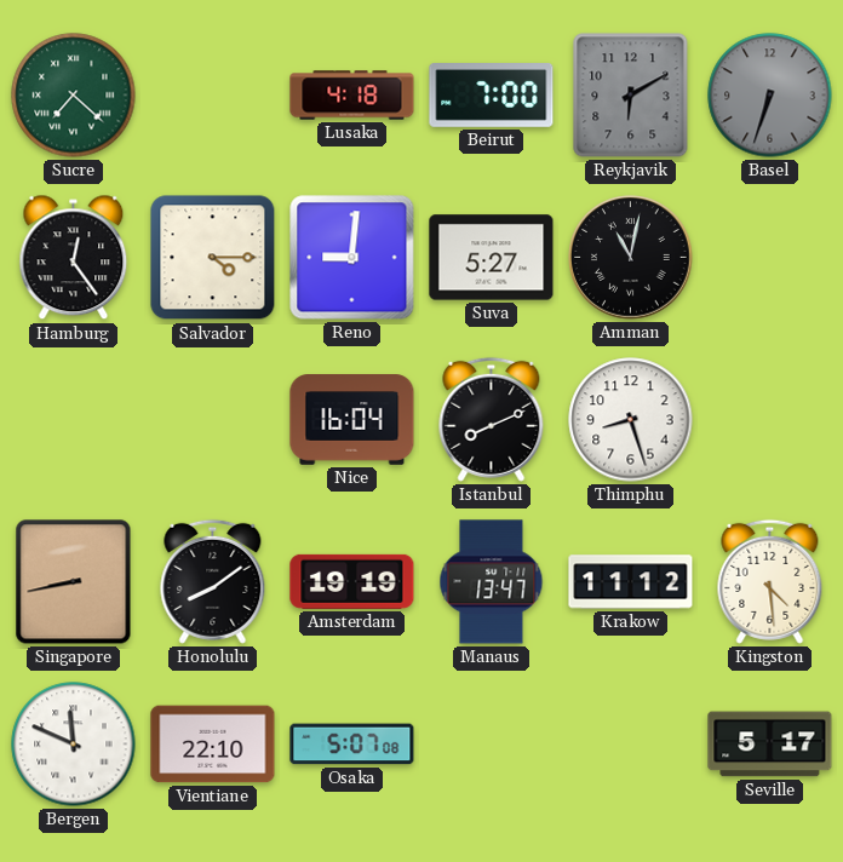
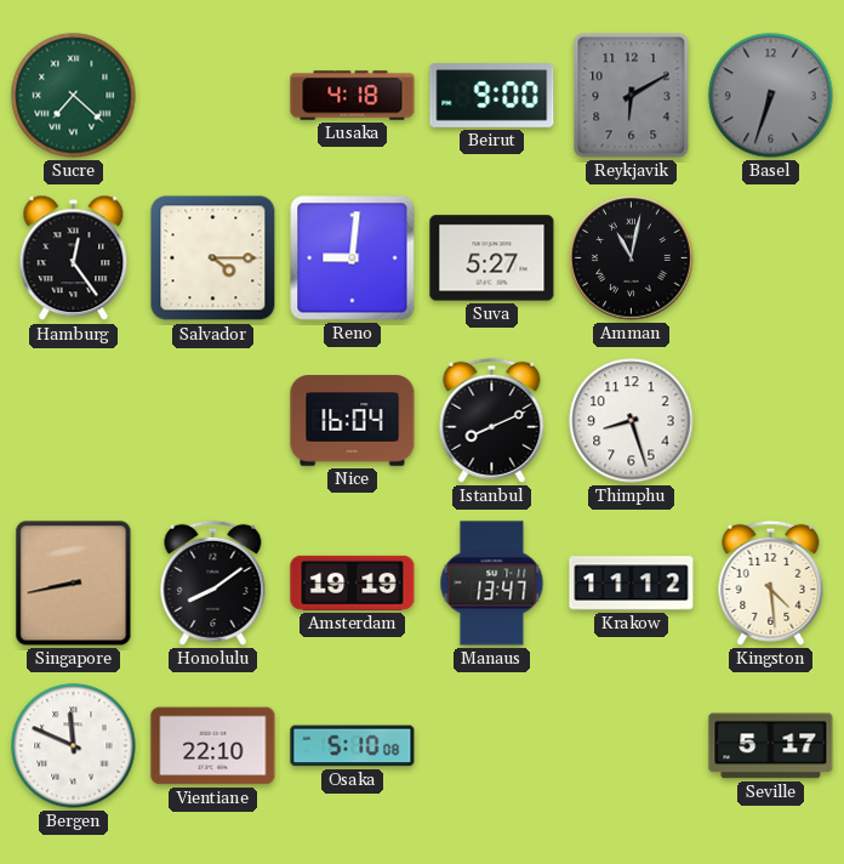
Beirut: 7:00 -> 9:00 (492, 96)
Osaka: 5:07 -> 5:10 (353, 746)
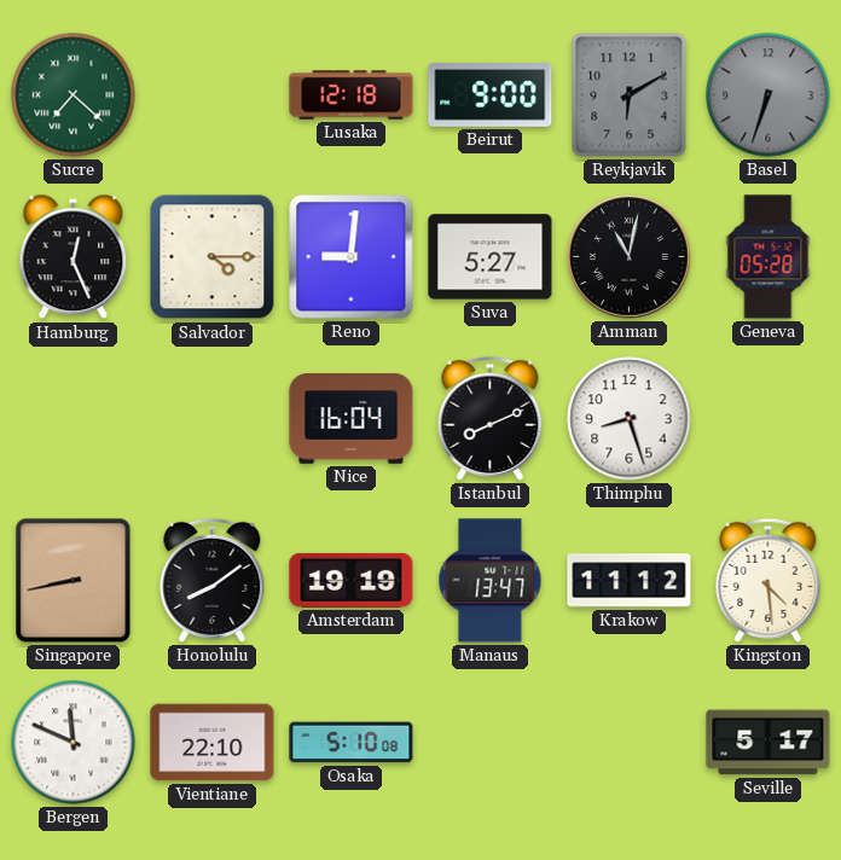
Lusaka: 4:18 -> 12:18 (352, 95)
Hamburg: 12:24 -> 12:26 (74, 257)
Geneva: none -> 05:28 (768, 257)
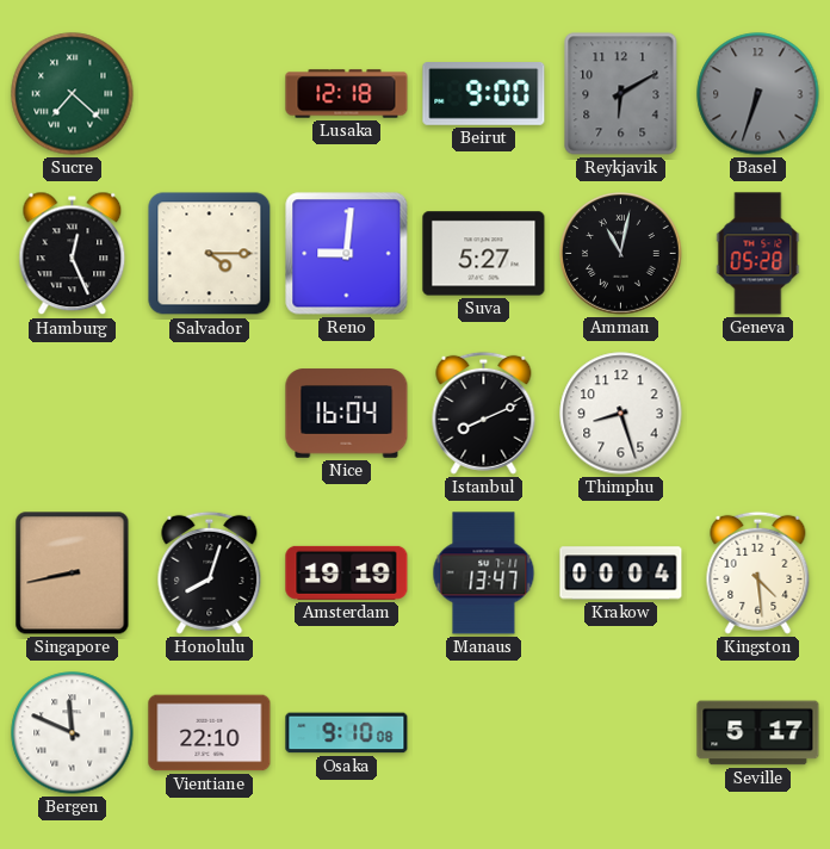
Honolulu: 8:09 -> 8:03 (210, 572)
Krakow: 11:12 -> 00:04 (621, 574)
Osaka: 5:10 -> 9:10 (347, 733)
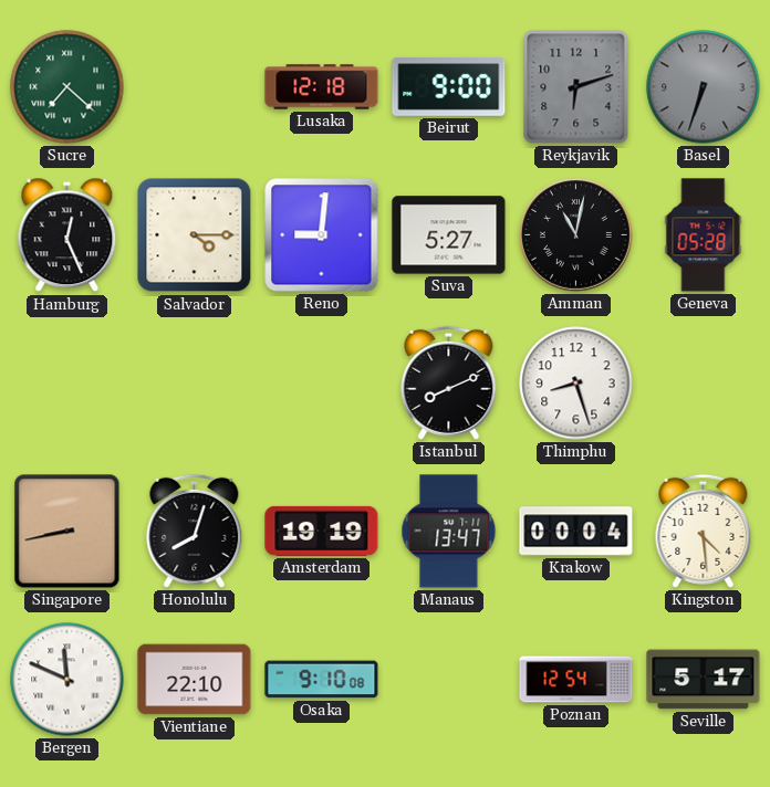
Reykjavik: 6:10 -> 6:12 (576, 87)
Nice: 16:04 -> none (347, 414)
Poznan: none -> 12:54 (576, 680)
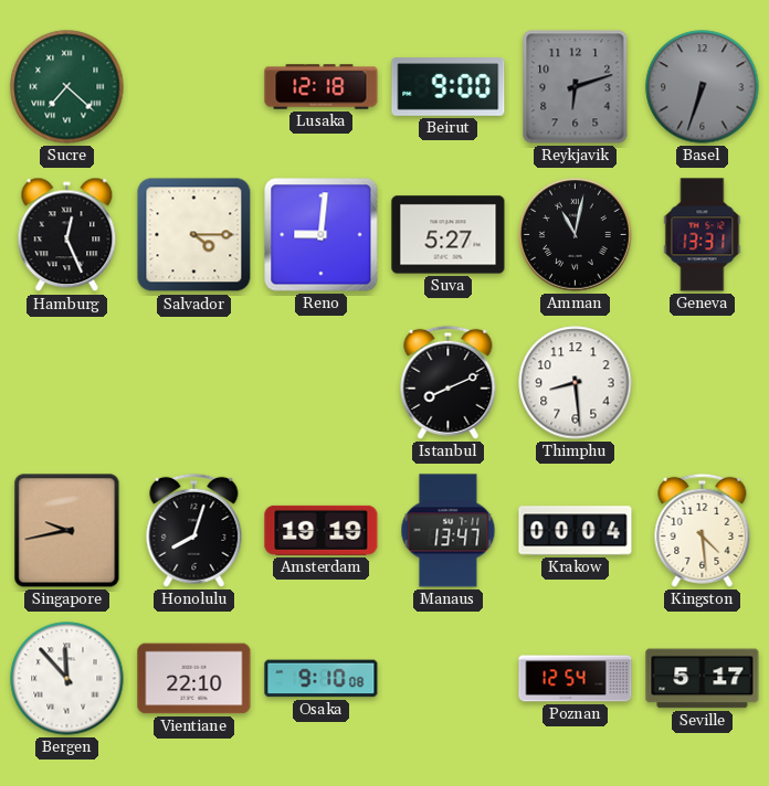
Geneva: 05:28 -> 13:31 (703, 235)
Thimphu: 8:27 -> 8:29 (576, 383)
Singapore: 8:43 -> 9:43 (67, 531)
Bergen: 11:49 -> 11:53 (67, 679)
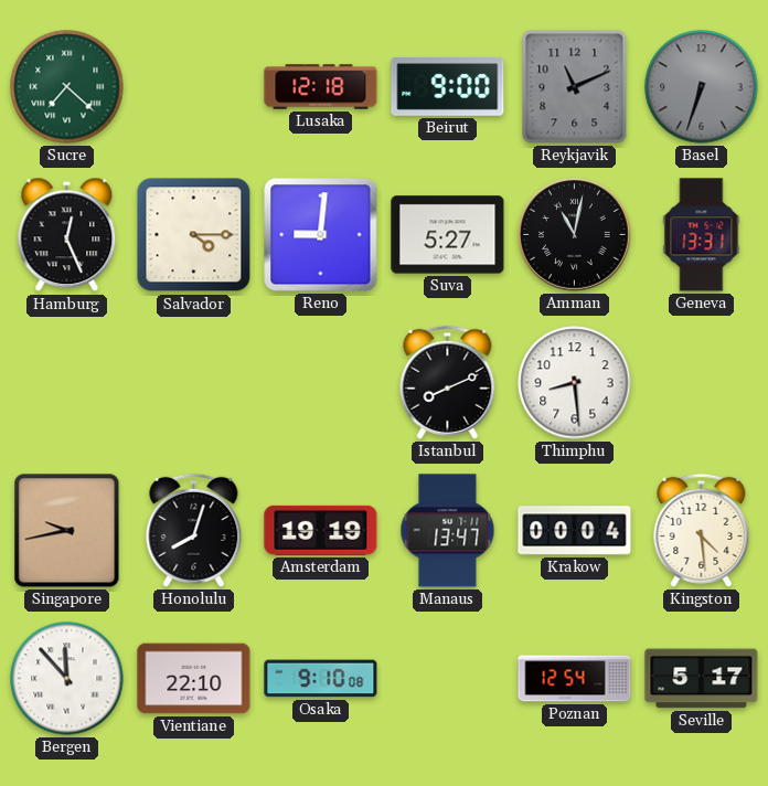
Reykjavik: 6:12 -> 11:11 (575, 87)
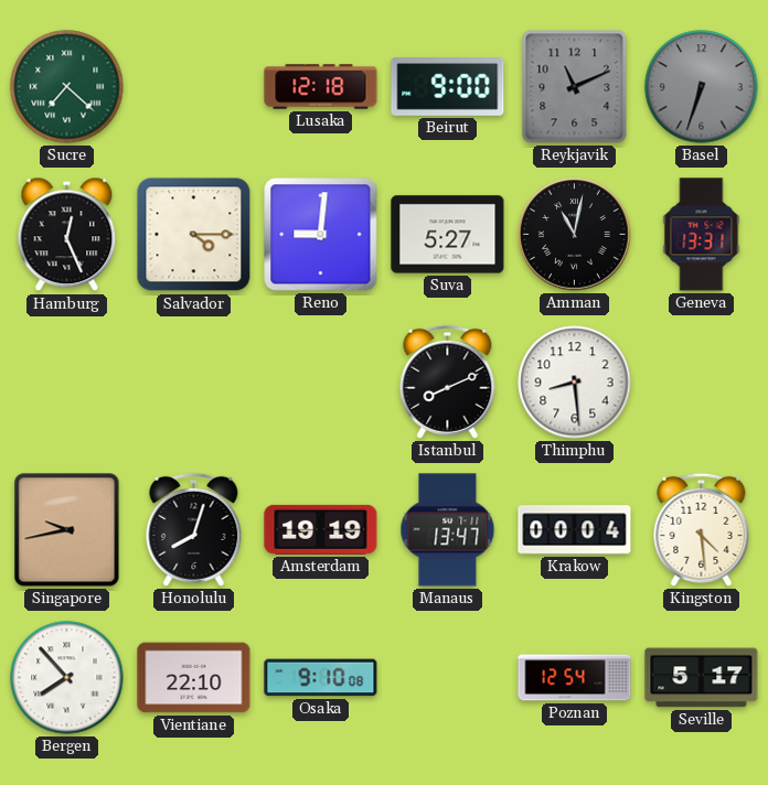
Bergen: 11:53 -> 7:53 (67, 678)
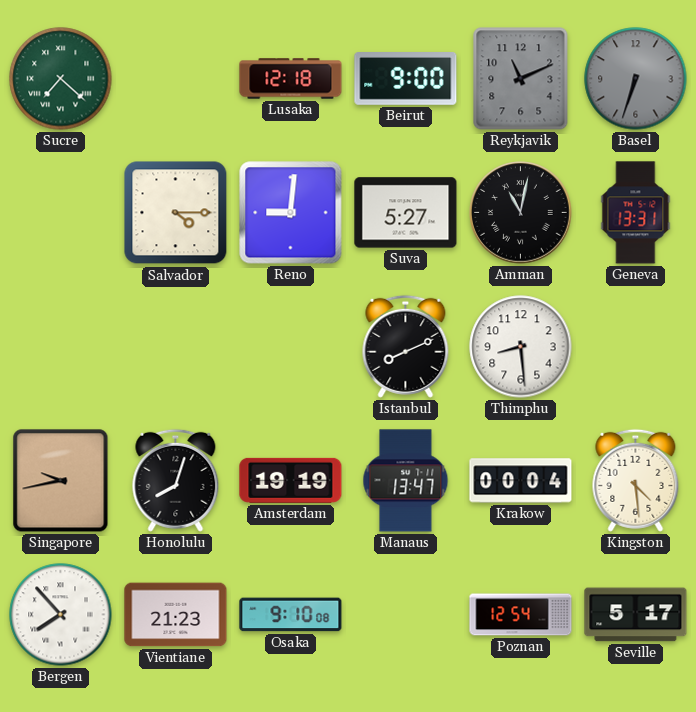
Hamburg: 12:26 -> none (67, 235)
Vientiane: 22:10 -> 21:23 (176, 615)
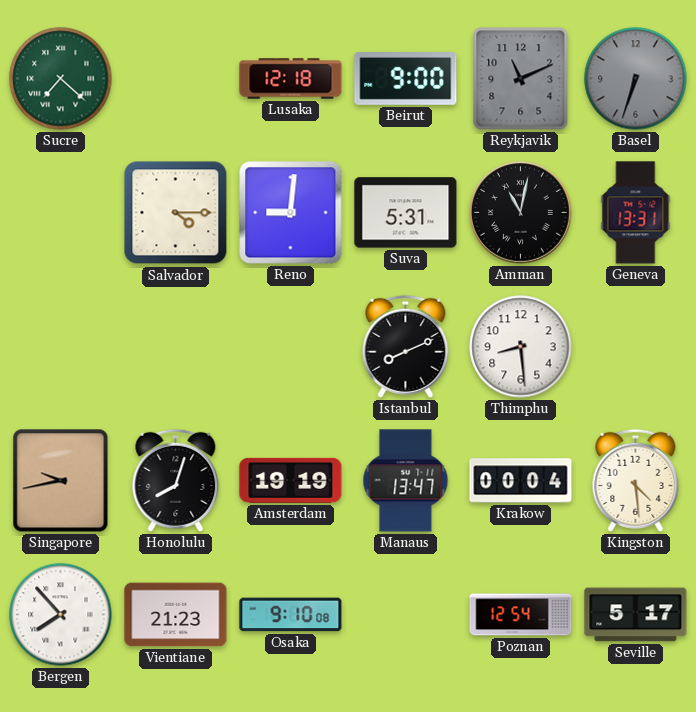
Suva: 5:27 -> 5:31 (406, 213)
